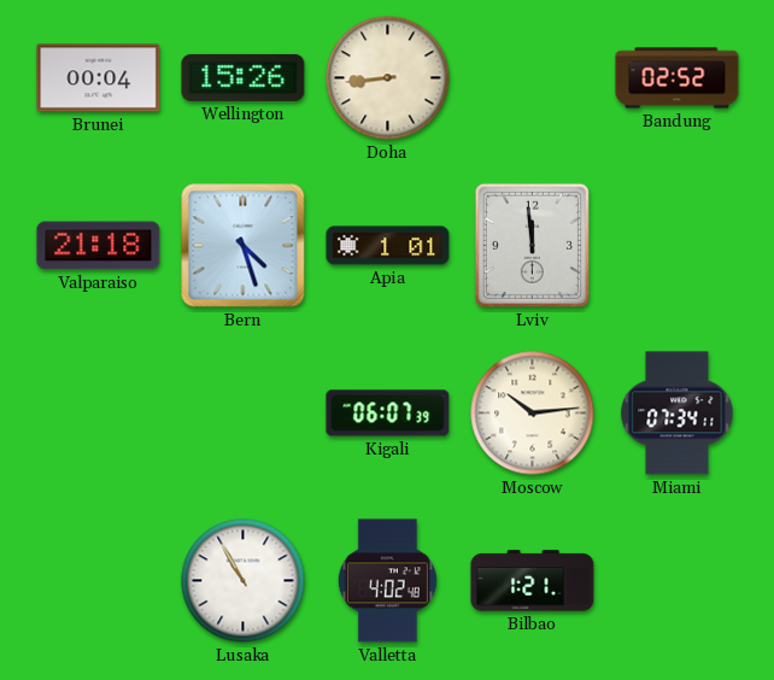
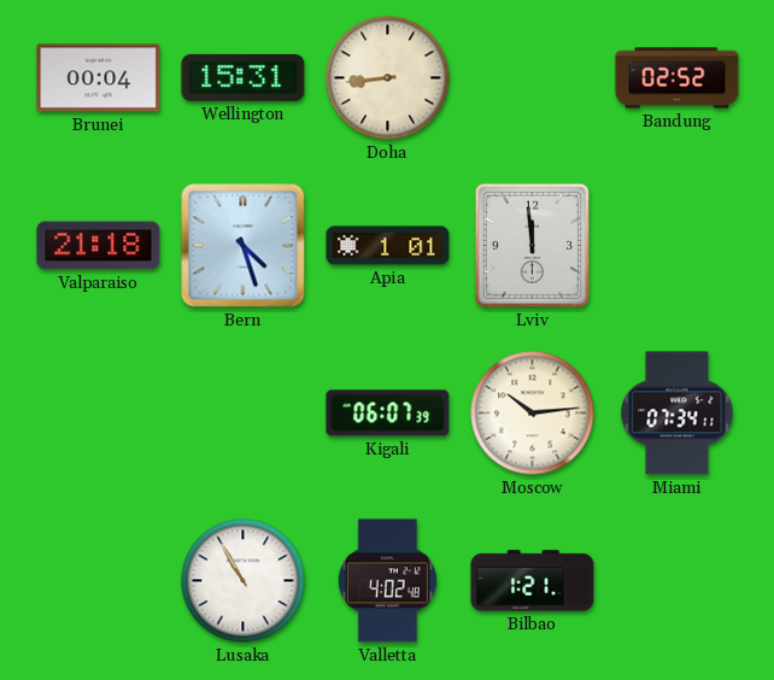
Wellington: 15:26 -> 15:31 (244, 77)
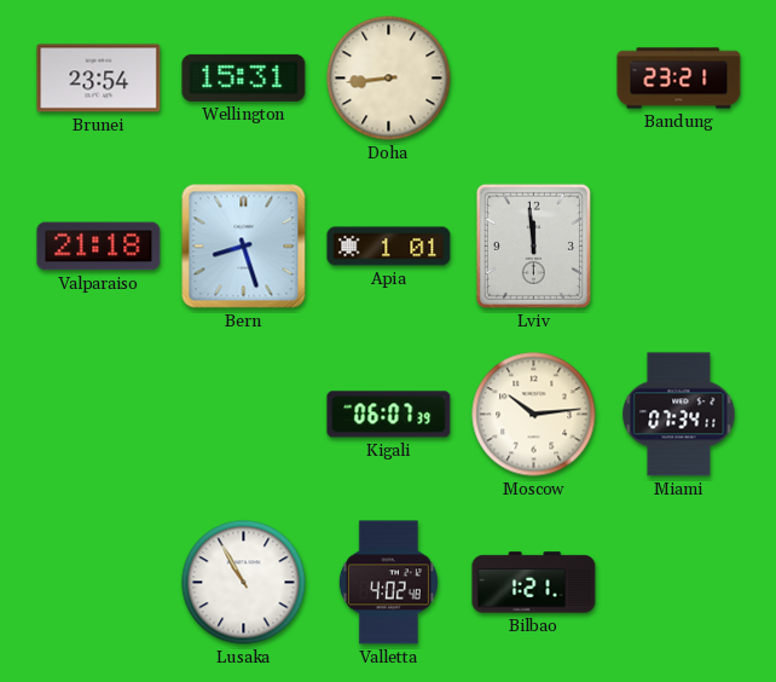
Brunei: 00:04 -> 23:54 (99, 79)
Bandung: 02:52 -> 23:21 (679, 79)
Bern: 4:27 -> 8:27 (244, 247)
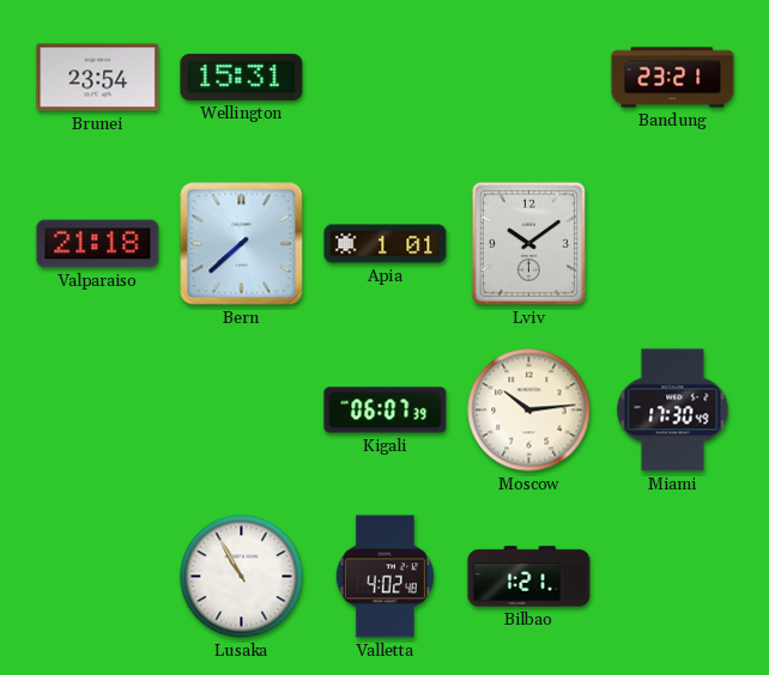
Doha: 8:44 -> none (389, 79)
Bern: 8:27 -> 7:38 (242, 244)
Lviv: 11:59 -> 10:09 (528, 243)
Miami: 07:34 -> 17:30 (673, 411)
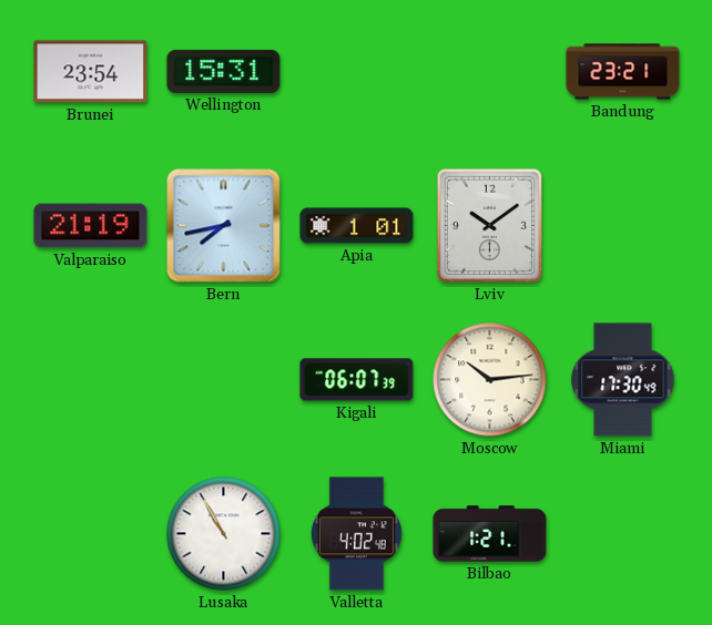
Valparaiso: 21:18 -> 21:19 (91, 226)
Bern: 7:38 -> 7:43 (224, 226)
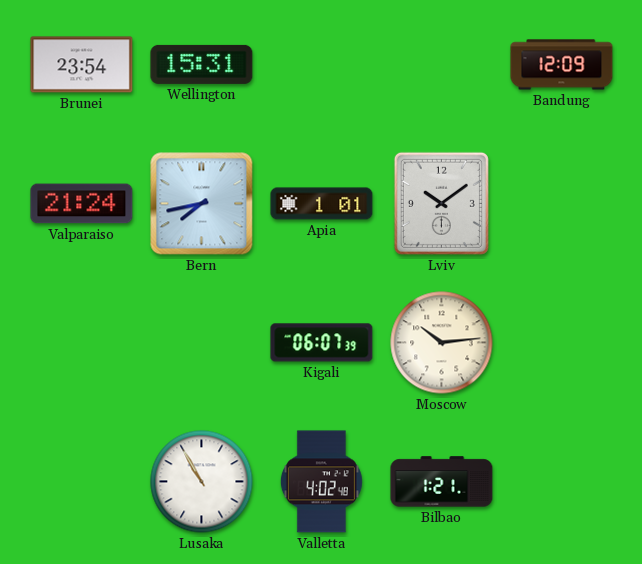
Bandung: 23:21 -> 12:09 (562, 65)
Valparaiso: 21:19 -> 21:24 (82, 204)
Miami: 17:30 -> none (623, 380)
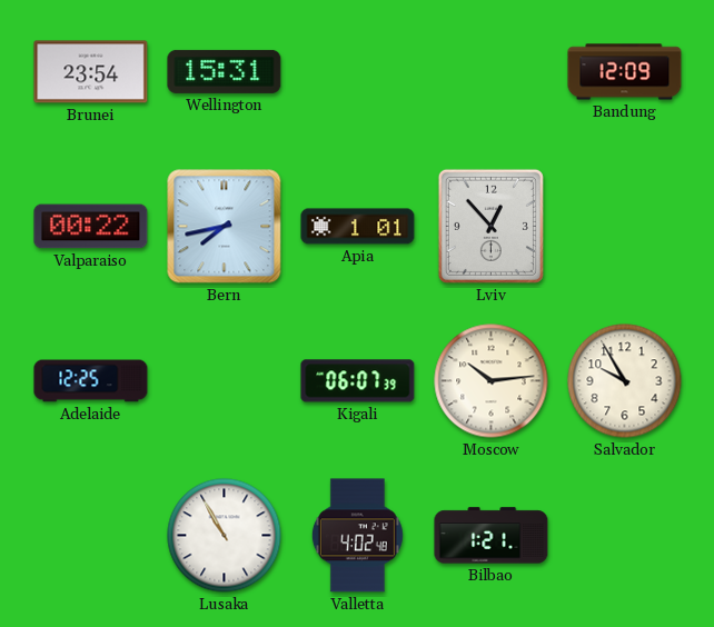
Valparaiso: 21:24 -> 00:22 (91, 227)
Lviv: 10:09 -> 12:53 (490, 226)
Adelaide: none -> 12:25 (91, 381)
Salvador: none -> 9:55 (625, 381)
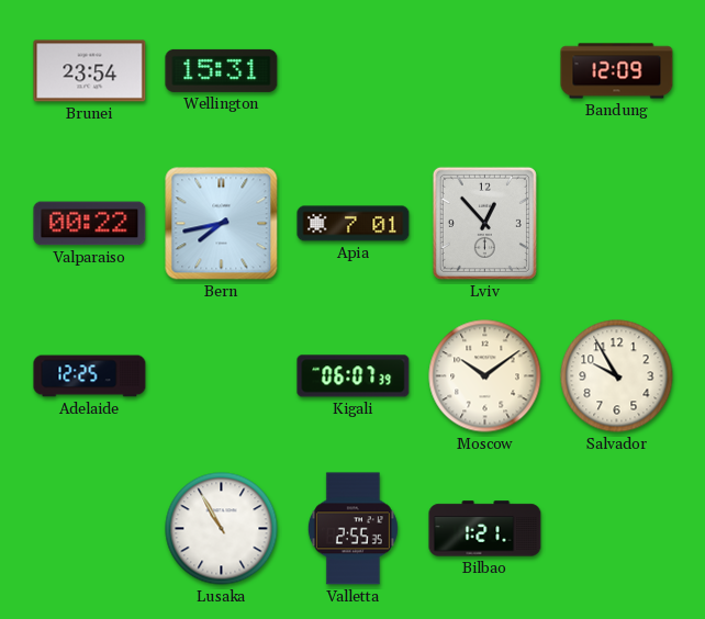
Apia: 1:01 -> 7:01 (354, 224)
Moscow: 10:14 -> 10:09 (485, 376)
Valletta: 4:02 -> 2:55 (352, 529)
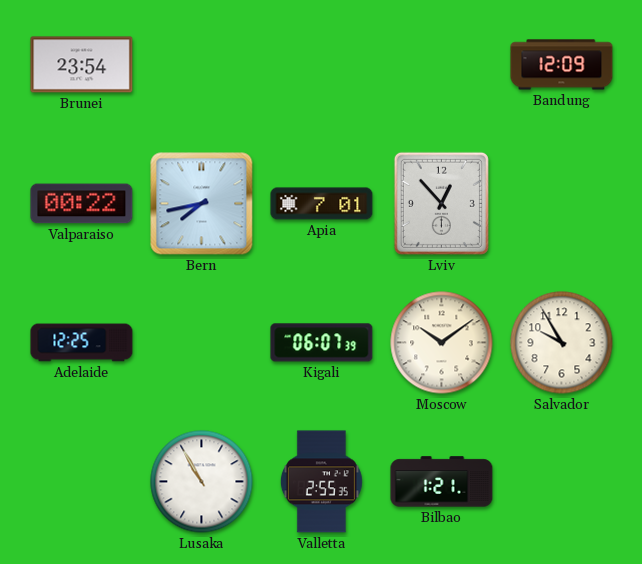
Wellington: 15:31 -> none (222, 70)
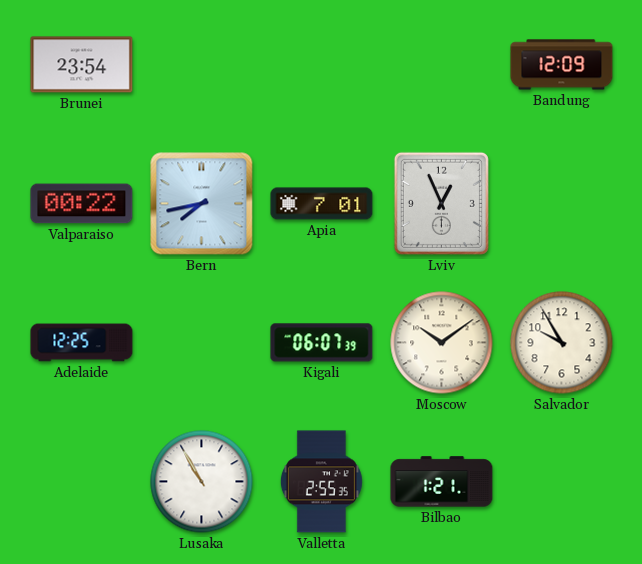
Lviv: 12:53 -> 12:56 (441, 203)
